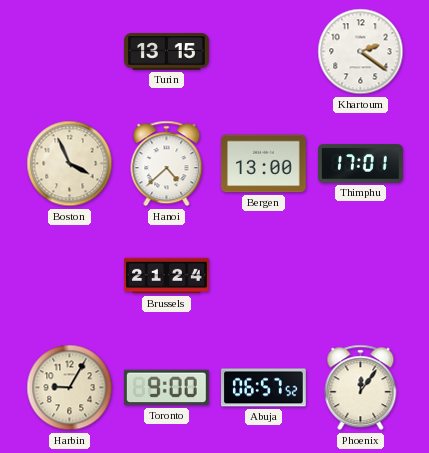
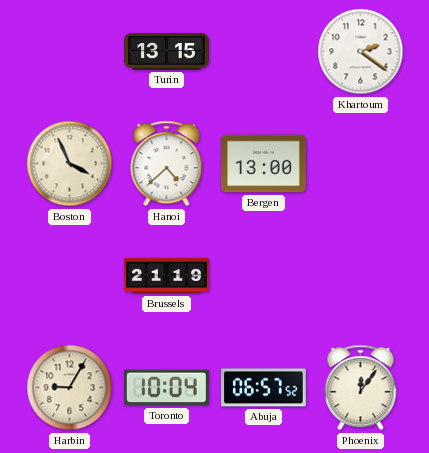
Thimphu: 17:01 -> none (361, 164)
Brussels: 21:24 -> 21:19 (167, 276)
Toronto: 9:00 -> 10:04 (166, 388)
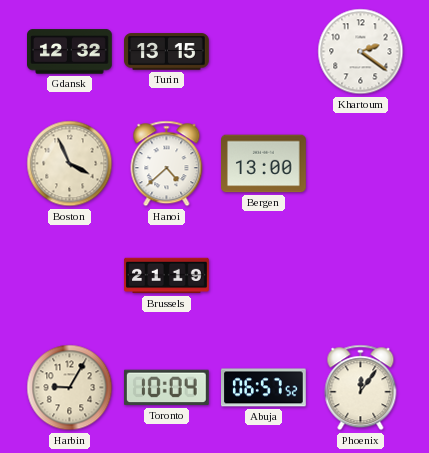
Gdansk: none -> 12:32 (70, 52)
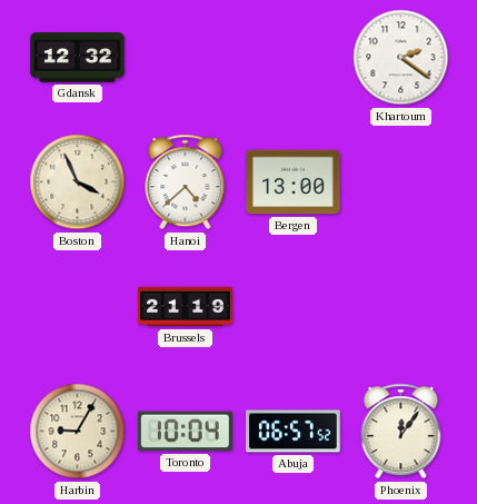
Turin: 13:15 -> none (167, 52)
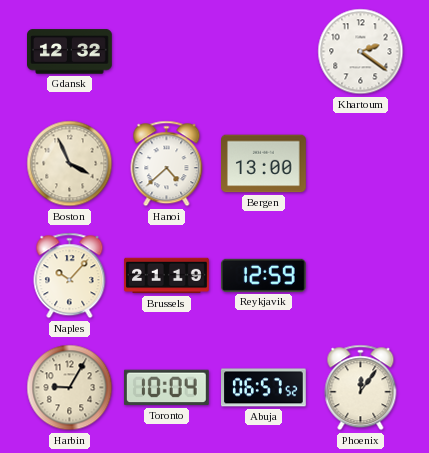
Naples: none -> 10:07 (70, 276)
Reykjavik: none -> 12:59 (264, 275)
